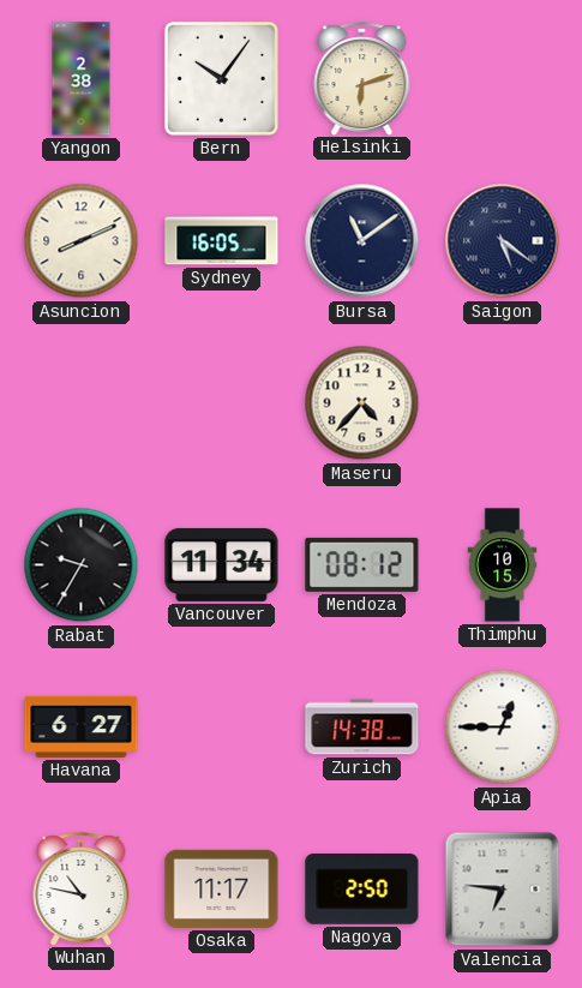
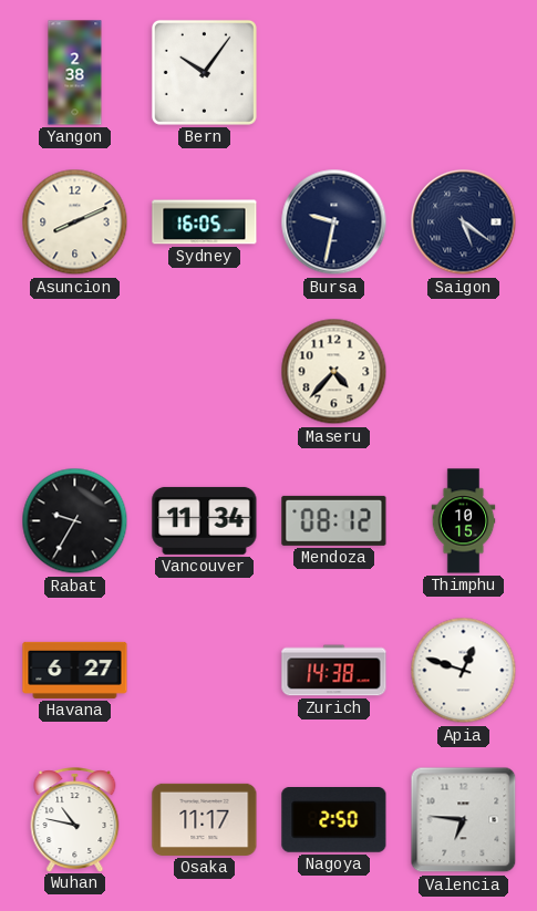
Helsinki: 6:12 -> none (362, 78)
Bursa: 11:09 -> 9:32 (334, 222)
Apia: 12:45 -> 12:48 (464, 671)
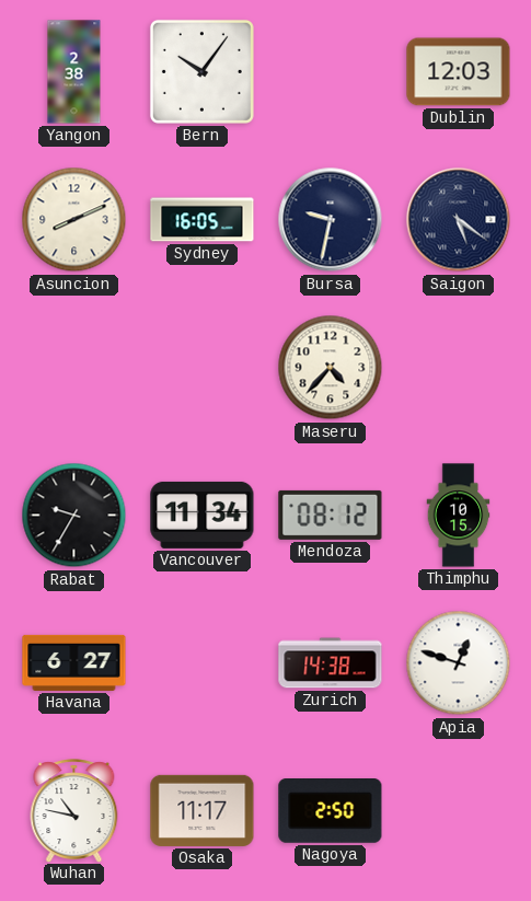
Dublin: none -> 12:03 (459, 72)
Valencia: 6:46 -> none (464, 820)
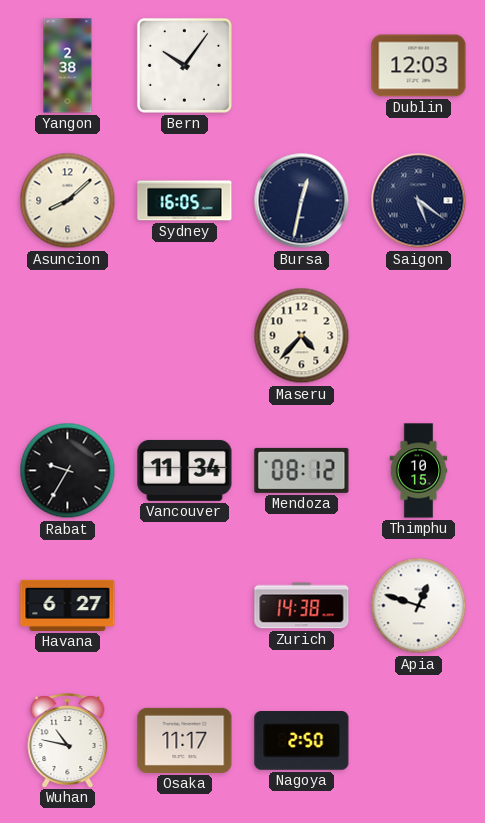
Asuncion: 8:11 -> 8:08 (68, 201)
Bursa: 9:32 -> 12:32 (302, 201)
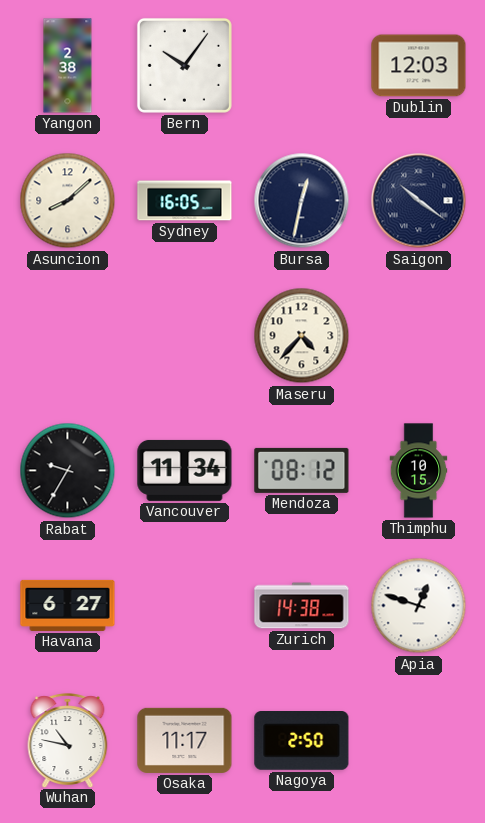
Saigon: 5:21 -> 10:21 (419, 201)
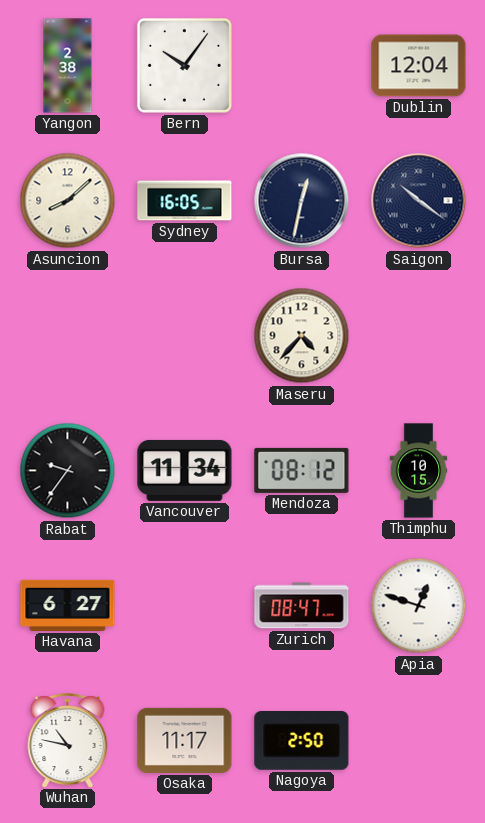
Dublin: 12:03 -> 12:04 (419, 66)
Rabat: 9:35 -> 9:36 (68, 471)
Zurich: 14:38 -> 08:47 (302, 606)
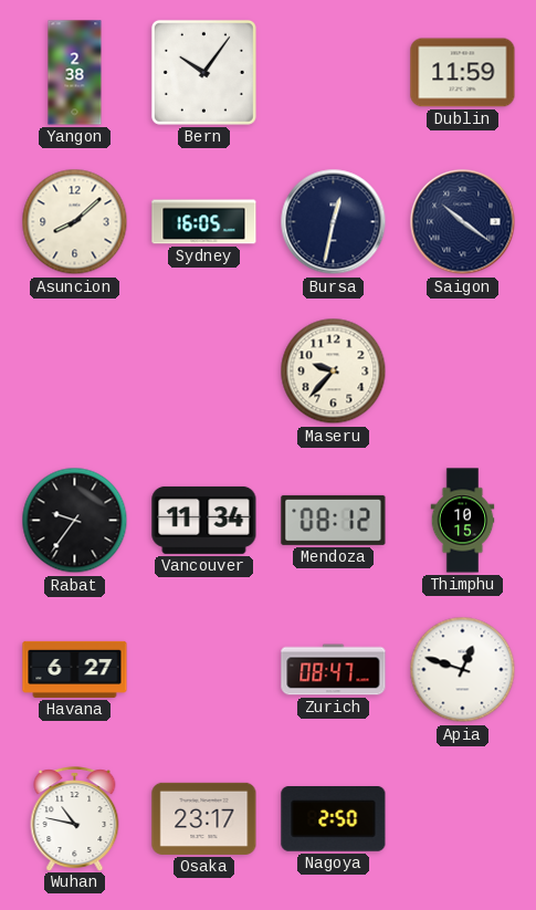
Dublin: 12:04 -> 11:59 (463, 73)
Maseru: 4:37 -> 9:37 (334, 372)
Osaka: 11:17 -> 23:17 (204, 818)
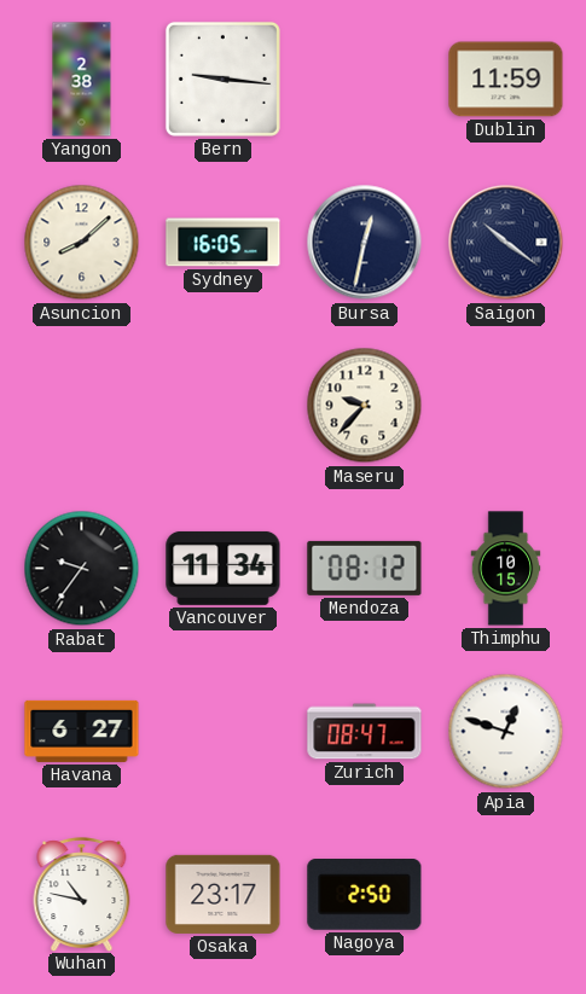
Bern: 10:06 -> 9:16 (222, 79)
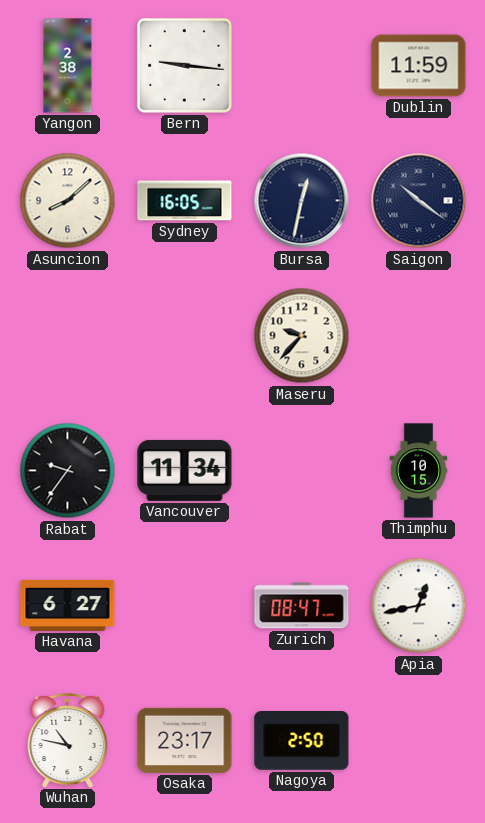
Mendoza: 08:12 -> none (365, 568)
Apia: 12:48 -> 12:43 (419, 606)
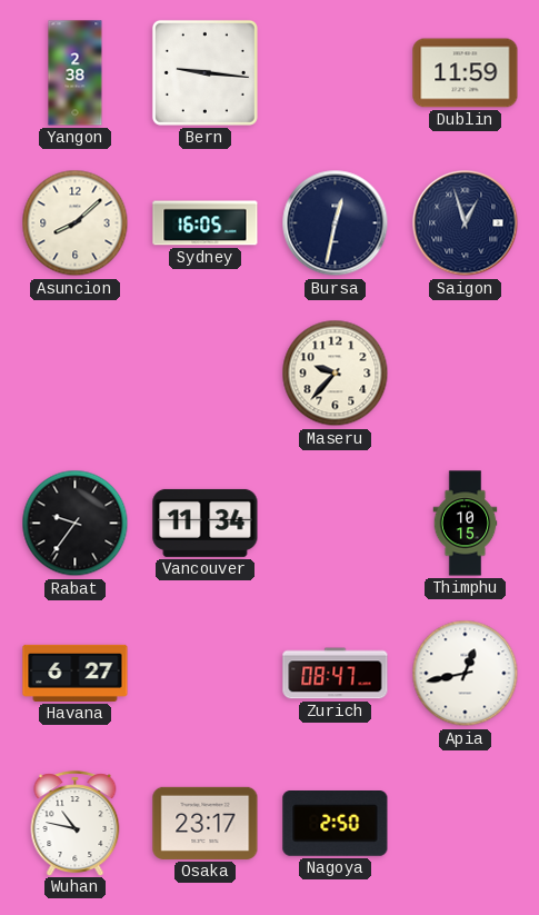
Saigon: 10:21 -> 12:57 (466, 223)
